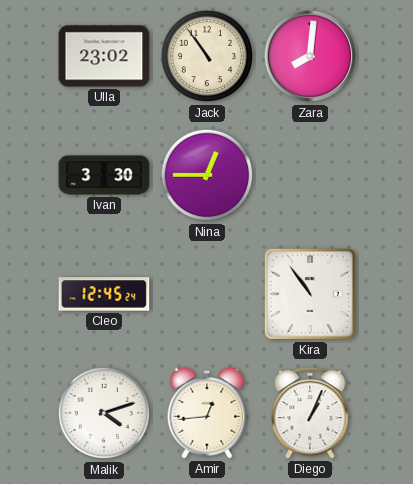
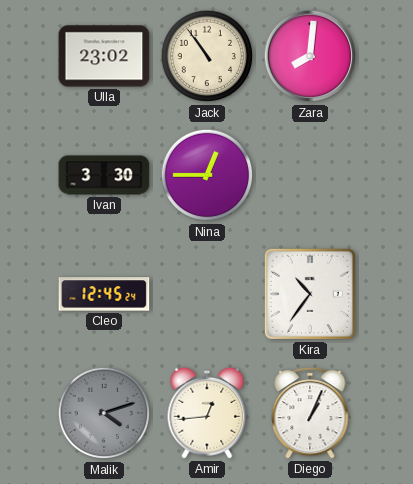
Kira: 10:54 -> 10:36 (310, 294)
Malik dial: white -> grey (104, 413)
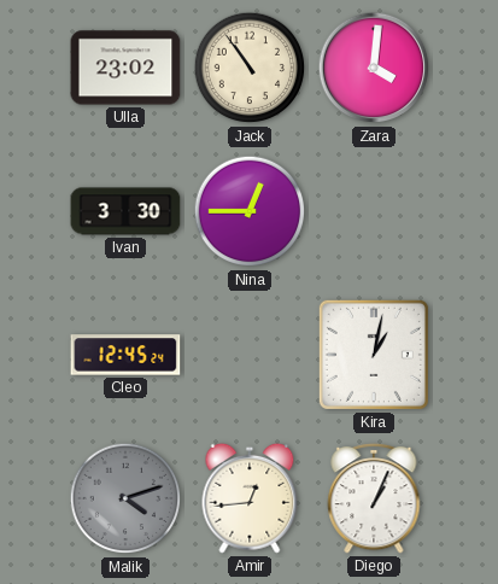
Zara: 8:01 -> 4:01 (374, 68)
Kira: 10:36 -> 1:02 (374, 355)
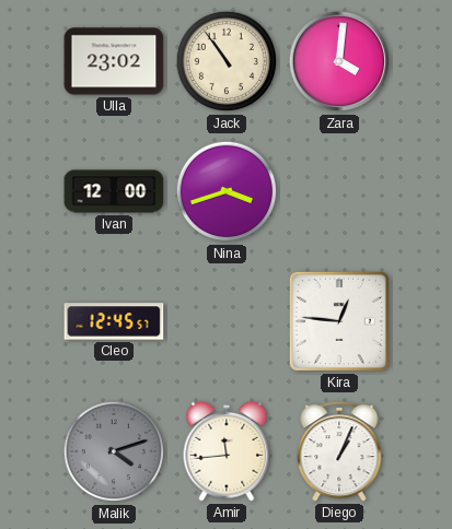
Ivan: 3:30 -> 12:00 (114, 191)
Nina: 12:45 -> 3:42 (227, 191)
Cleo: 12:45:24 -> 12:45:57 (114, 321)
Kira: 1:02 -> 12:46 (339, 321)
Amir: 12:44 -> 11:44 (227, 451)
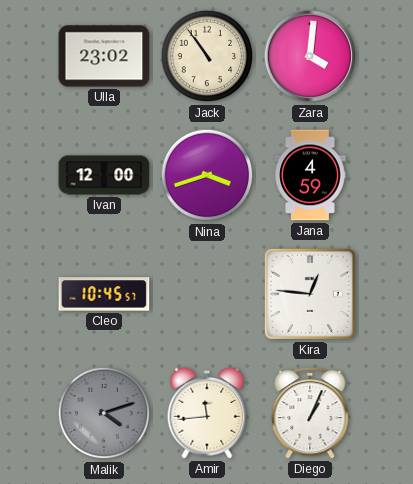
Jana: none -> 4:59 (310, 175)
Cleo: 12:45 -> 10:45 (104, 294)
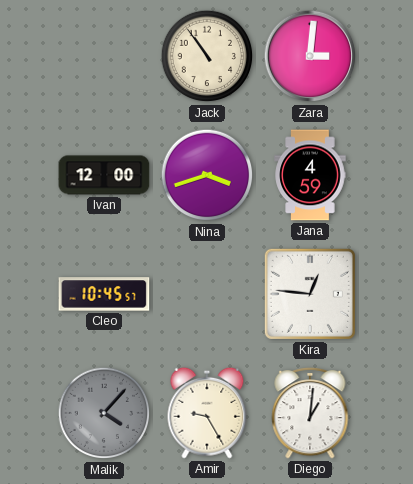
Ulla: 23:02 -> none (104, 56)
Zara: 4:01 -> 3:01 (310, 56)
Malik: 4:12 -> 4:07 (104, 413)
Amir: 11:44 -> 9:25 (207, 413)
Diego: 1:04 -> 1:01 (310, 413)
